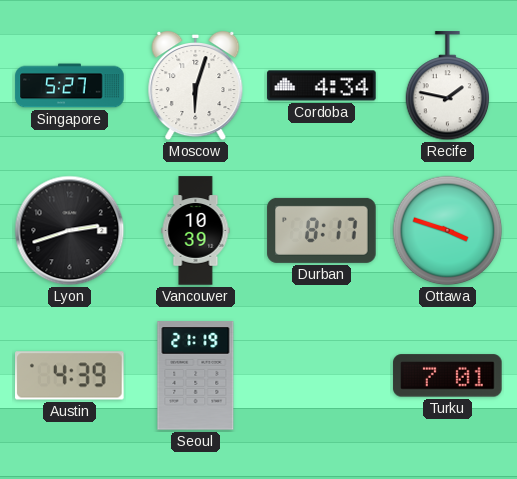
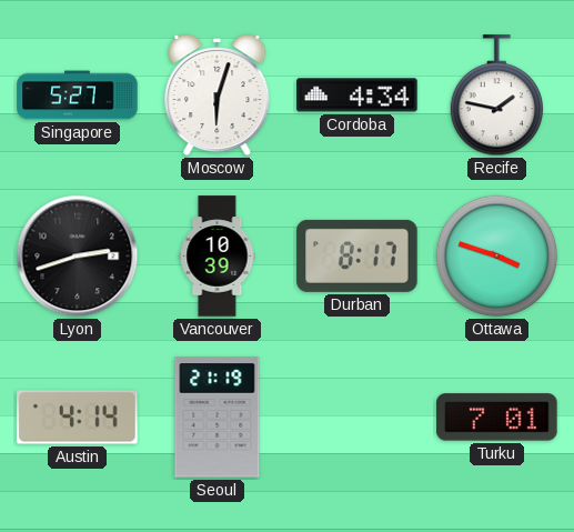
Austin: 4:39 -> 4:14 (78, 418)
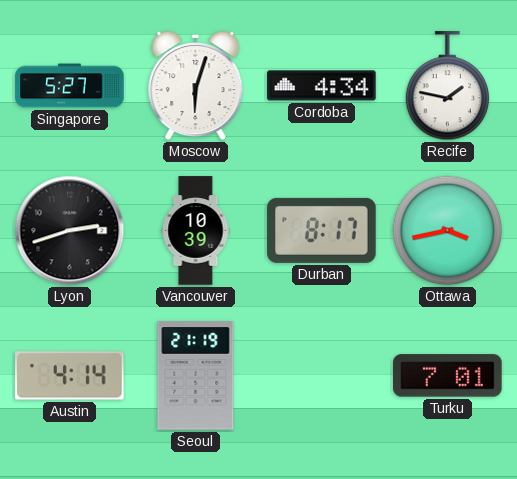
Ottawa: 3:48 -> 3:43 (448, 231)
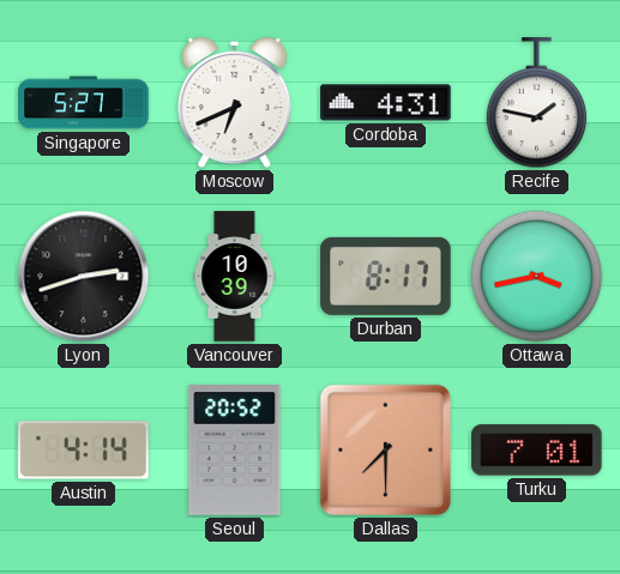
Moscow: 6:03 -> 6:41 (235, 103)
Cordoba: 4:34 -> 4:31 (386, 103)
Seoul: 21:19 -> 20:52 (235, 451)
Dallas: none -> 7:30 (385, 449)
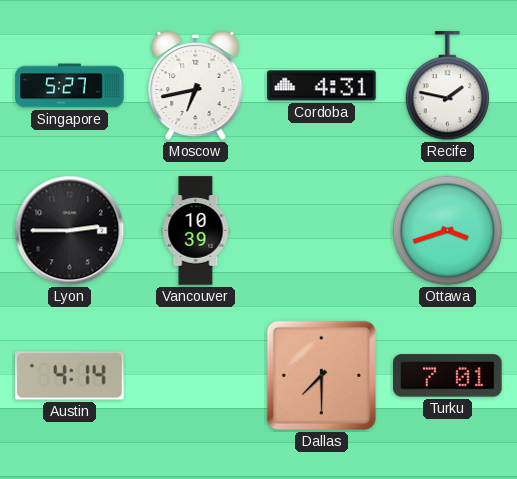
Moscow: 6:41 -> 6:43 (196, 86)
Lyon: 2:42 -> 2:45 (70, 231)
Durban: 8:17 -> none (386, 276)
Ottawa: 3:43 -> 3:42 (448, 231)
Seoul: 20:52 -> none (235, 451)
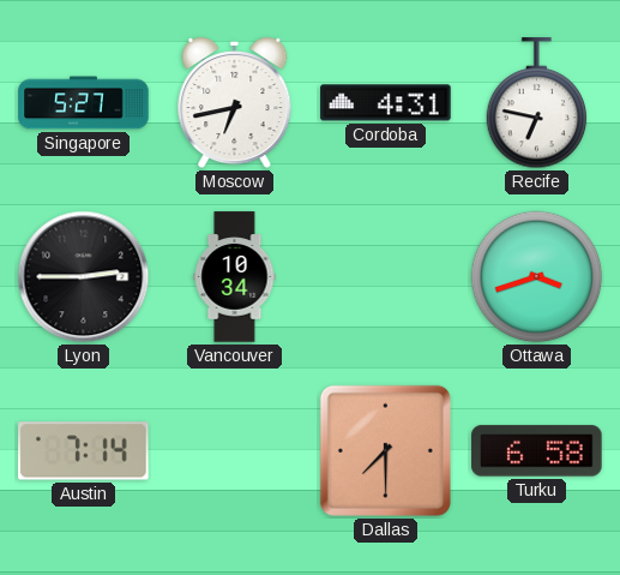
Recife: 1:47 -> 6:47 (537, 103)
Vancouver: 10:39 -> 10:34 (235, 277)
Austin: 4:14 -> 7:14 (84, 451)
Turku: 7:01 -> 6:58 (537, 451)
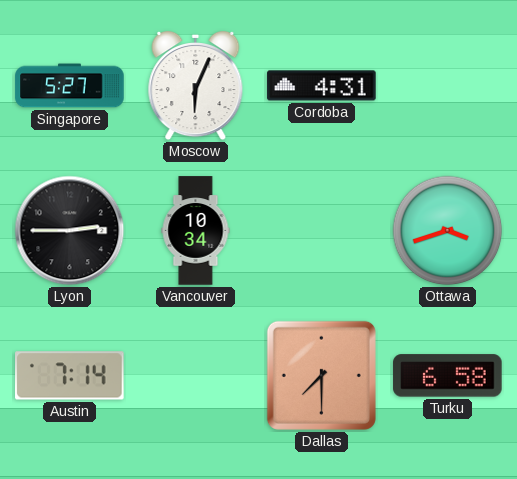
Moscow: 6:43 -> 6:04 (196, 86)
Recife: 6:47 -> none (537, 103)
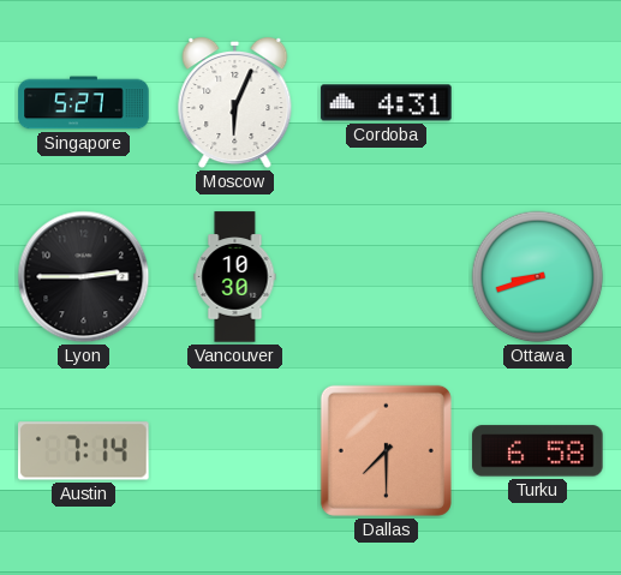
Vancouver: 10:34 -> 10:30 (235, 277)
Ottawa: 3:42 -> 8:42 (538, 277)
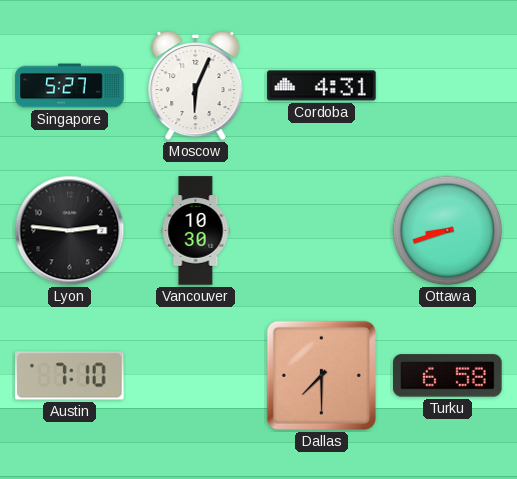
Lyon: 2:45 -> 2:46 (70, 231)
Austin: 7:14 -> 7:10 (70, 376)
